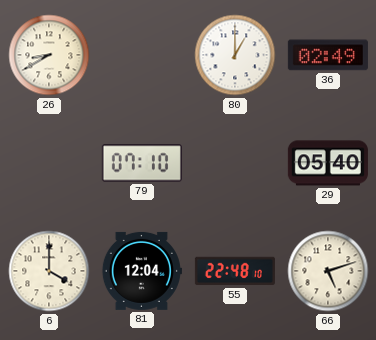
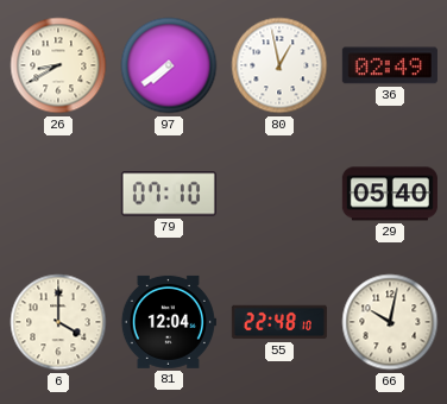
97: none -> 7:39 (169, 65)
80: 1:00 -> 12:58 (279, 65)
66: 5:12 -> 10:02 (390, 322)
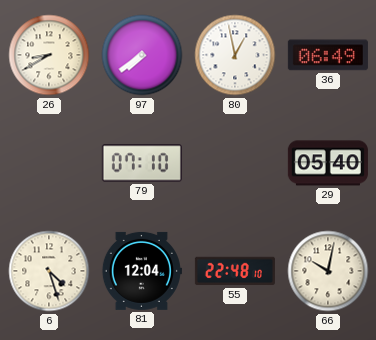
36: 02:49 -> 06:49 (328, 55)
6: 4:00 -> 4:27 (49, 271)
